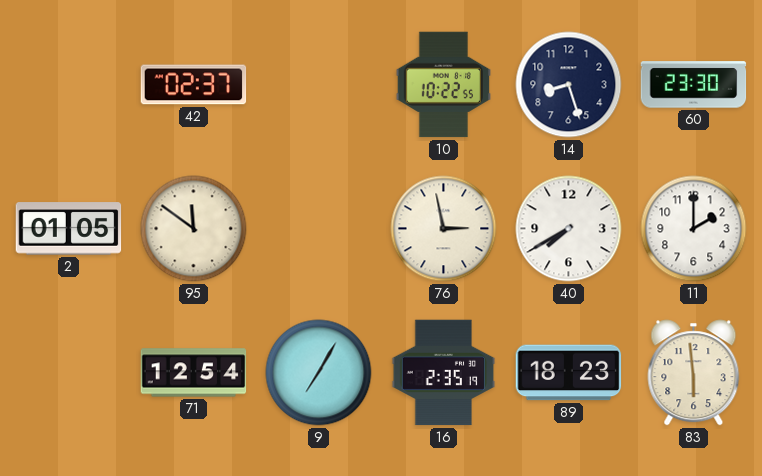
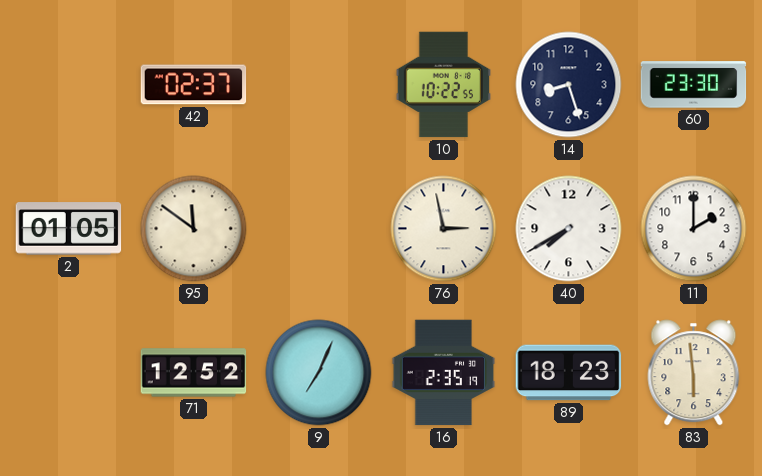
71: 12:54 -> 12:52 (194, 373)
9: 7:05 -> 7:04 (319, 373)
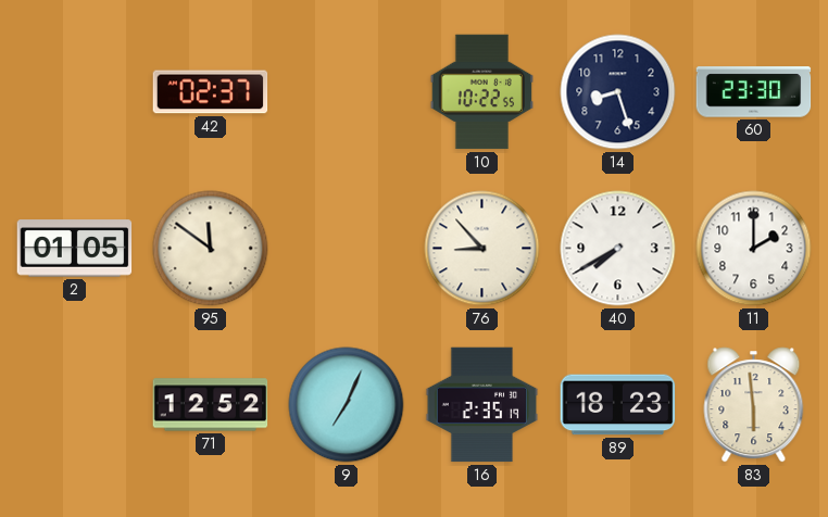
76: 2:58 -> 8:53 (482, 249)
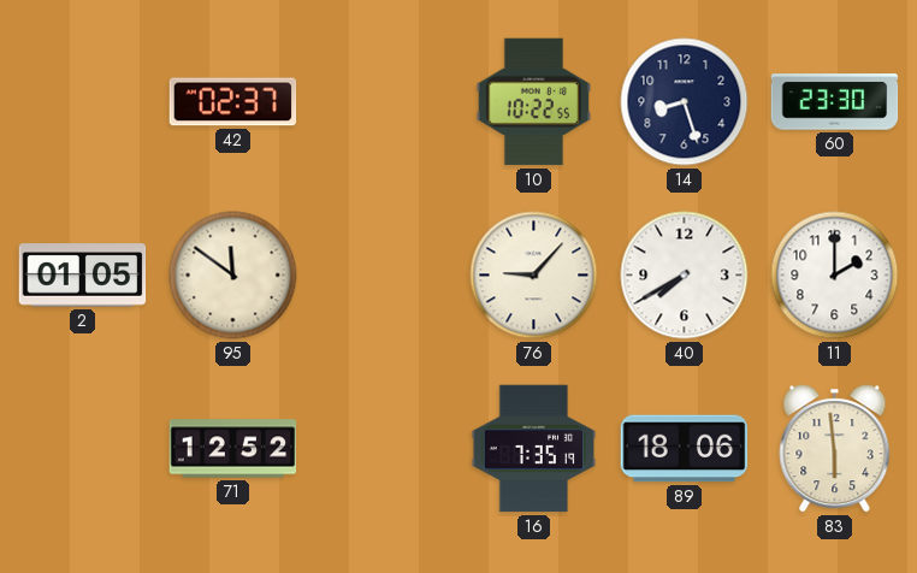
76: 8:53 -> 9:07 (534, 276)
9: 7:04 -> none (347, 405)
16: 2:35 -> 7:35 (534, 449)
89: 18:23 -> 18:06 (685, 449)
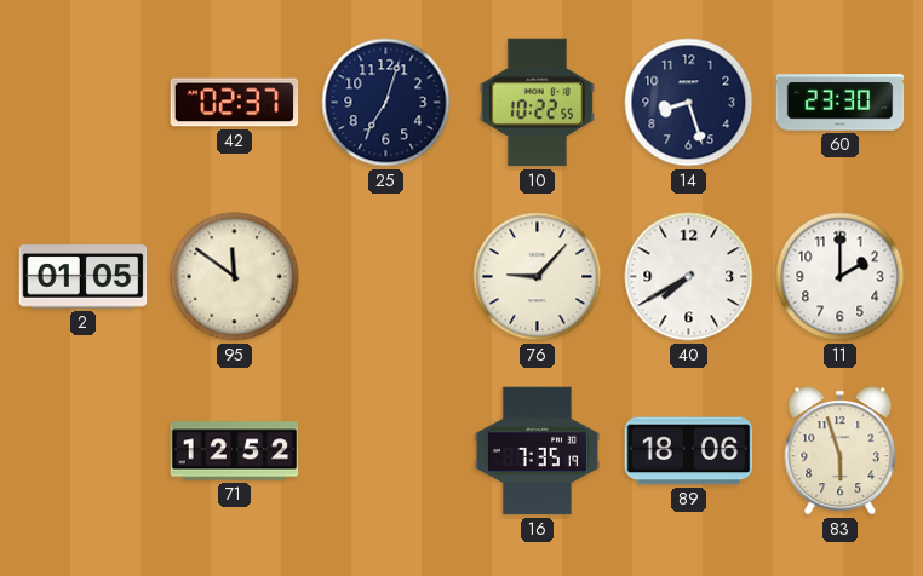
25: none -> 7:03 (386, 103)
83: 5:59 -> 5:57 (841, 451)
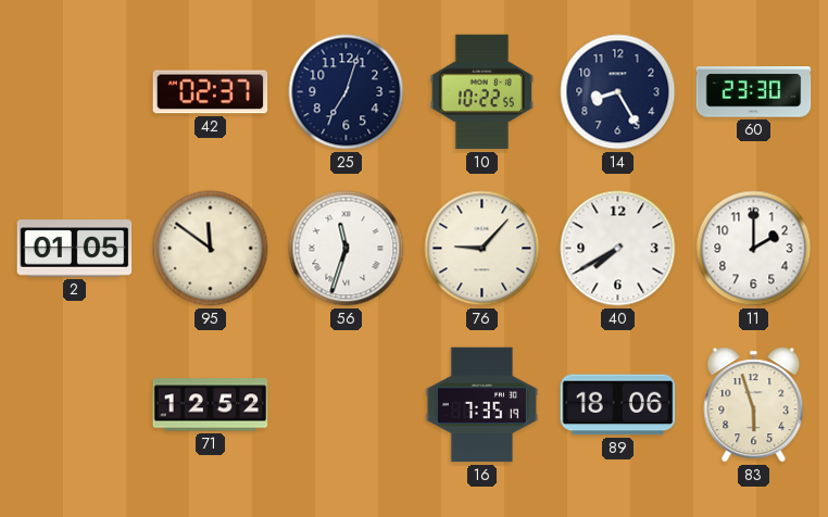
14: 8:27 -> 8:25 (618, 92)
56: none -> 11:33 (347, 249)
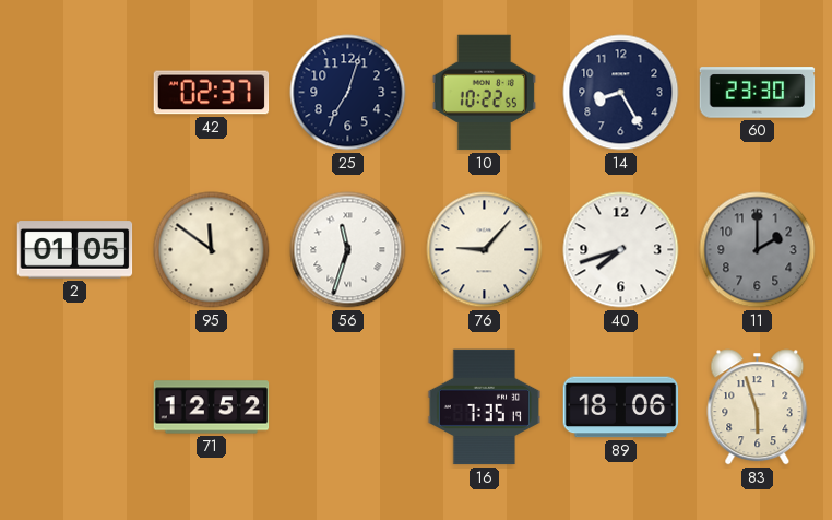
40: 7:40 -> 7:42 (621, 250)
11 dial: white -> grey (758, 250)
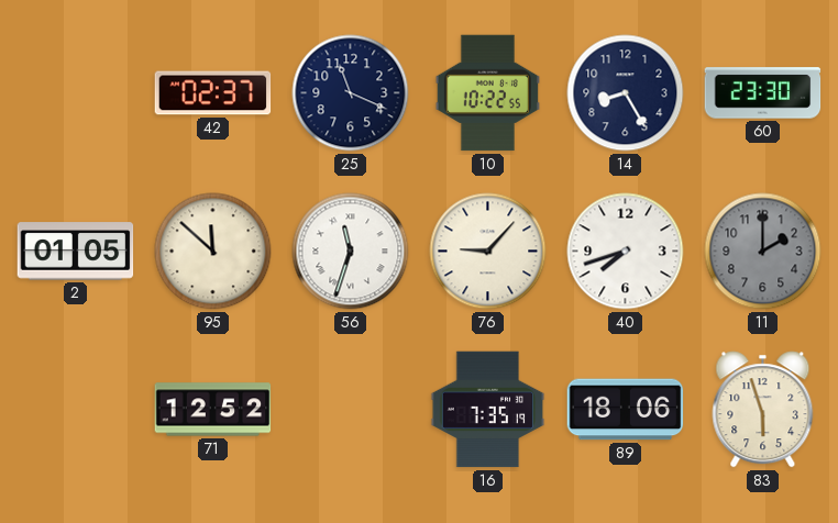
25: 7:03 -> 11:19 (351, 93)
95: 11:51 -> 11:52 (213, 252)
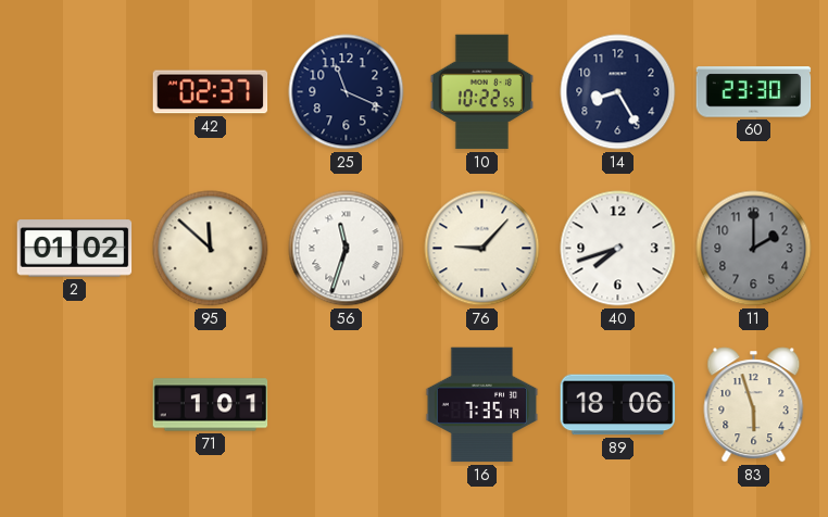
2: 01:05 -> 01:02 (75, 249)
71: 12:52 -> 1:01 (211, 405)
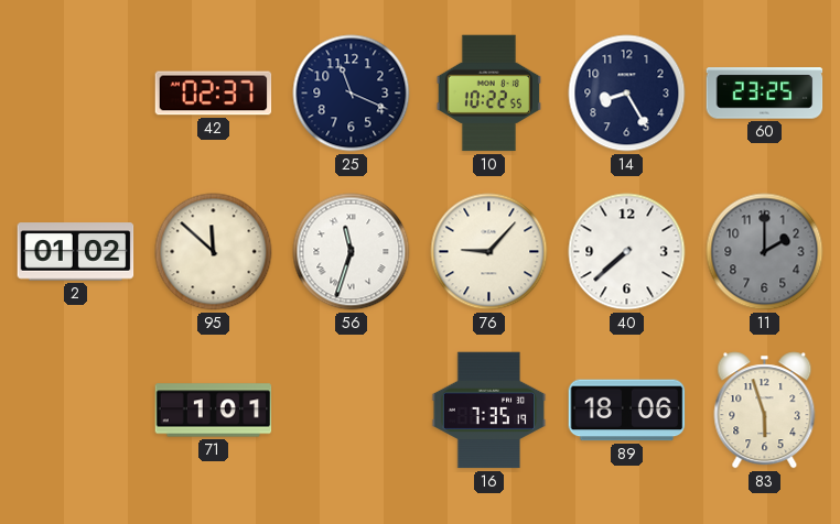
60: 23:30 -> 23:25 (765, 94)
40: 7:42 -> 7:38 (627, 252)
